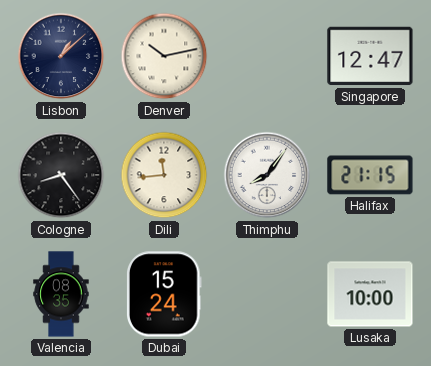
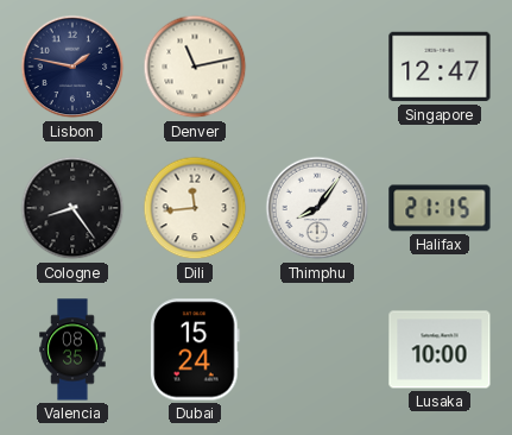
Lisbon: 1:08 -> 1:47 (72, 67)
Denver: 10:13 -> 11:13 (195, 67)
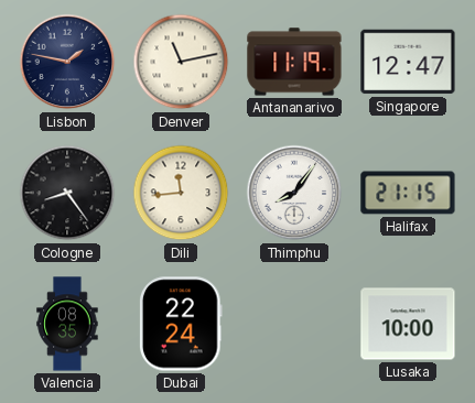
Antananarivo: none -> 11:19 (294, 62)
Dubai: 15:24 -> 22:24 (182, 324)
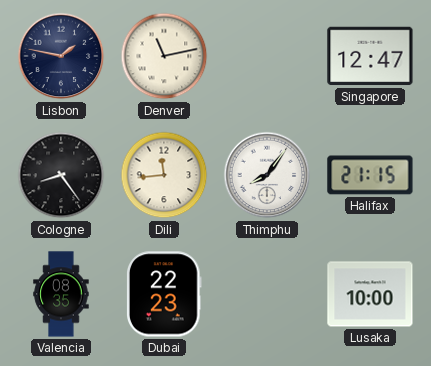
Antananarivo: 11:19 -> none (294, 62)
Dubai: 22:24 -> 22:23 (165, 294)
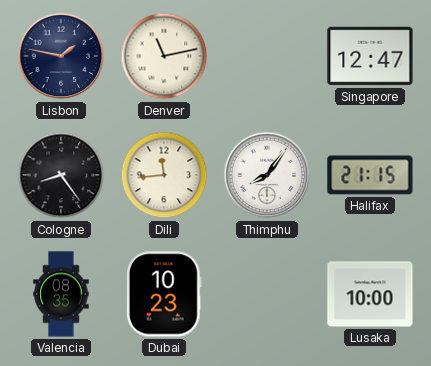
Dubai: 22:23 -> 10:23 (165, 294)
